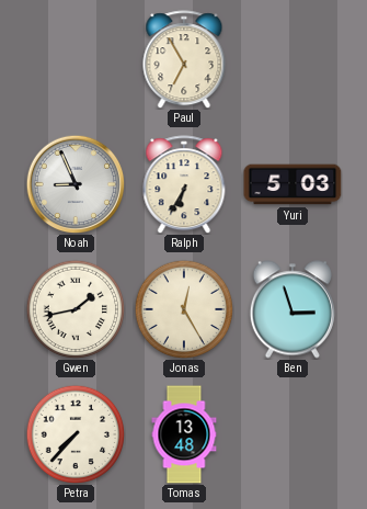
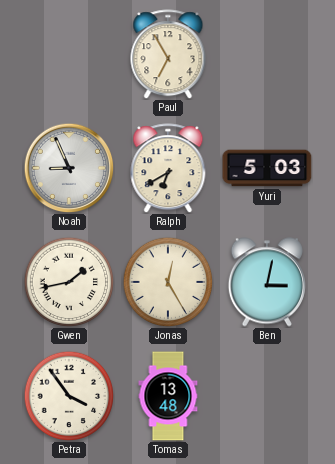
Ralph: 6:35 -> 6:40 (168, 168)
Ben: 2:57 -> 3:02 (267, 282)
Petra: 7:37 -> 3:54 (69, 396)
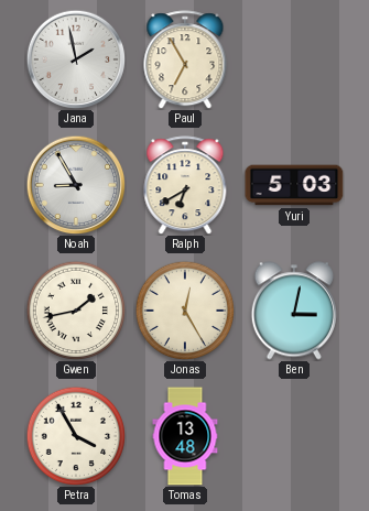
Jana: none -> 1:58 (76, 59)
Noah: 8:56 -> 8:55 (76, 185)
Petra: 3:54 -> 3:55 (76, 436)
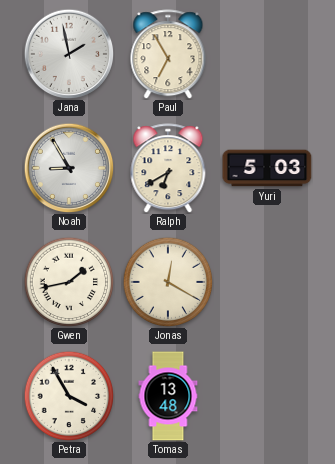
Jonas: 12:25 -> 12:20 (168, 282)
Ben: 3:02 -> none (294, 311)
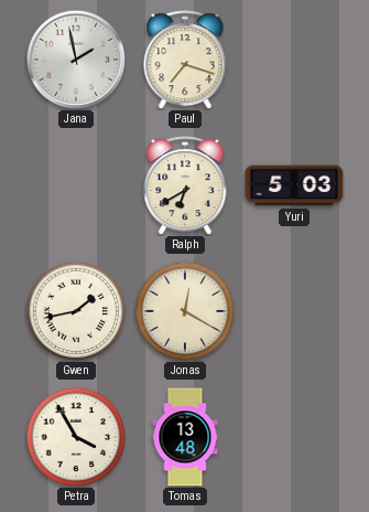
Paul: 6:55 -> 7:18 (185, 60)
Noah: 8:55 -> none (69, 168)
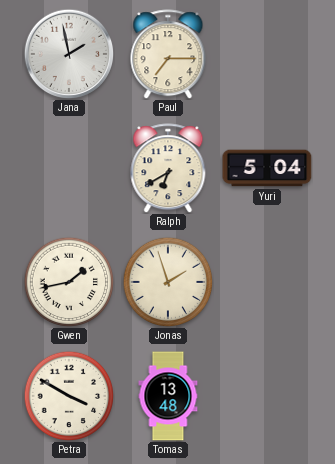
Paul: 7:18 -> 7:15 (168, 54)
Yuri: 5:03 -> 5:04 (267, 168)
Jonas: 12:20 -> 1:57 (168, 282)
Petra: 3:55 -> 3:50 (69, 396)
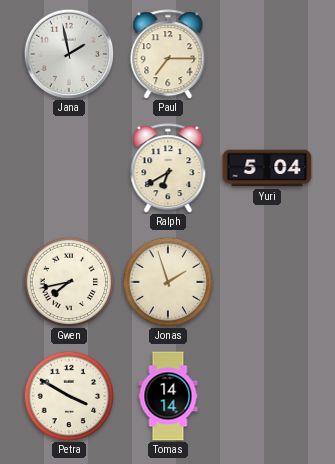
Gwen: 1:43 -> 7:43 (69, 282)
Tomas: 13:48 -> 14:14 (168, 396)
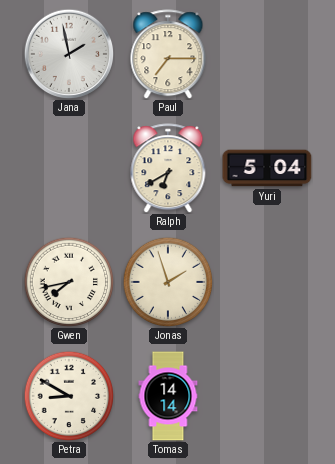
Petra: 3:50 -> 8:50 (69, 396)
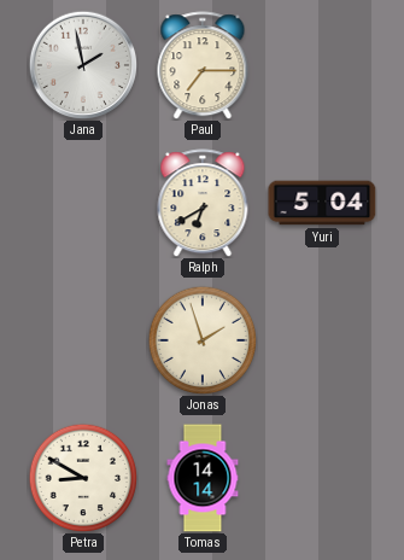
Gwen: 7:43 -> none (69, 282)
